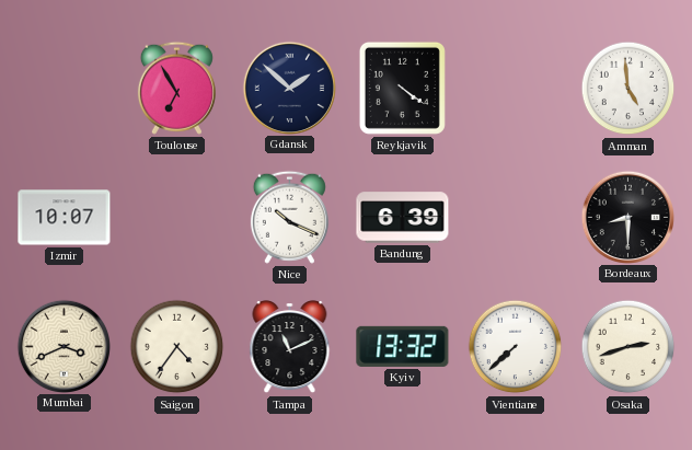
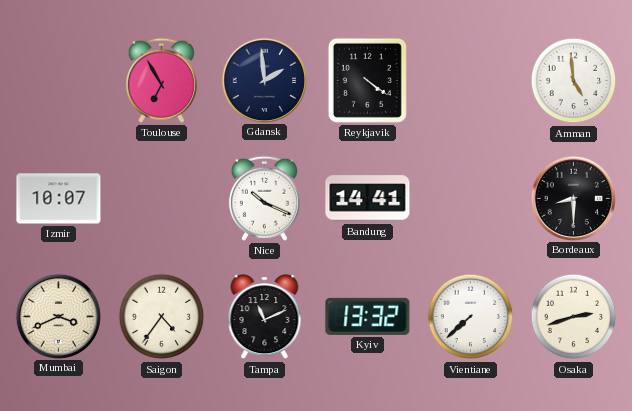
Gdansk: 1:52 -> 1:59 (264, 80)
Bandung: 6:39 -> 14:41 (368, 199)
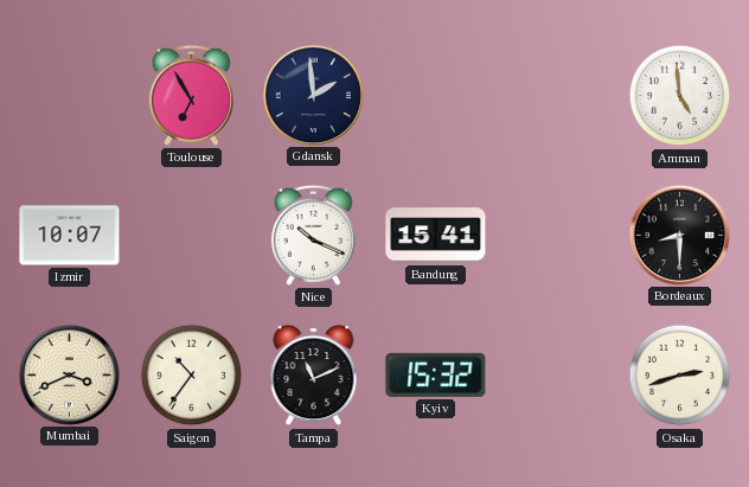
Reykjavik: 4:21 -> none (367, 80)
Bandung: 14:41 -> 15:41 (436, 236)
Saigon: 4:36 -> 10:36 (192, 376)
Kyiv: 13:32 -> 15:32 (436, 374)
Vientiane: 7:38 -> none (471, 317)
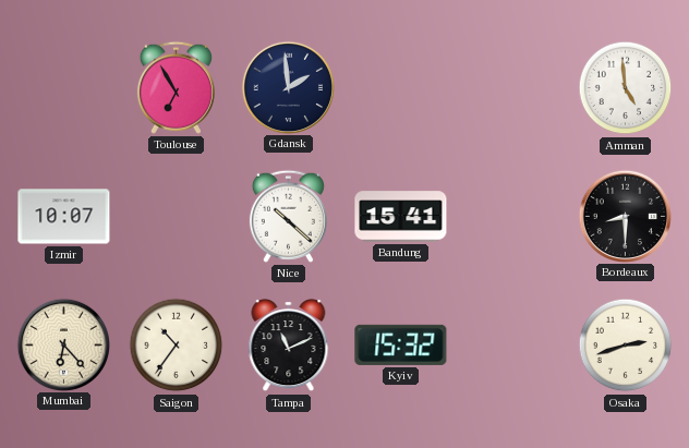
Nice: 10:19 -> 10:22 (288, 216)
Mumbai: 3:41 -> 6:23 (63, 344)
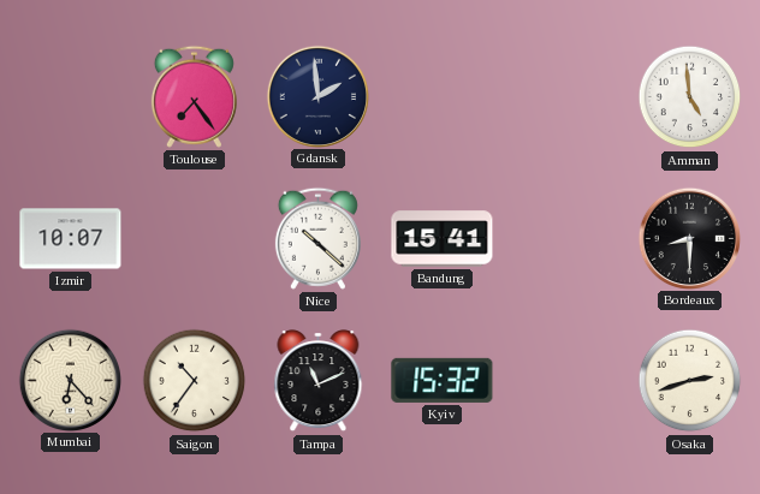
Toulouse: 6:55 -> 7:24 (194, 96)
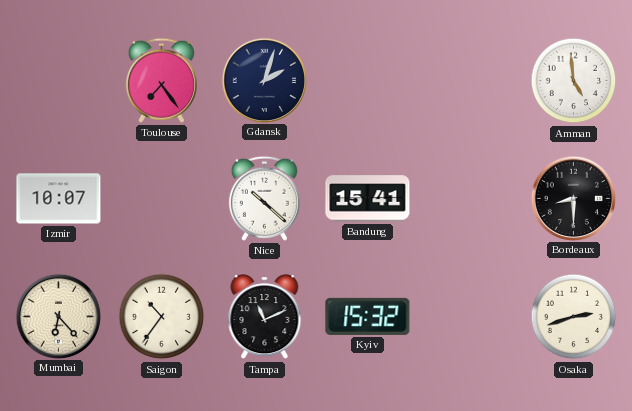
Gdansk: 1:59 -> 2:03 (264, 80)
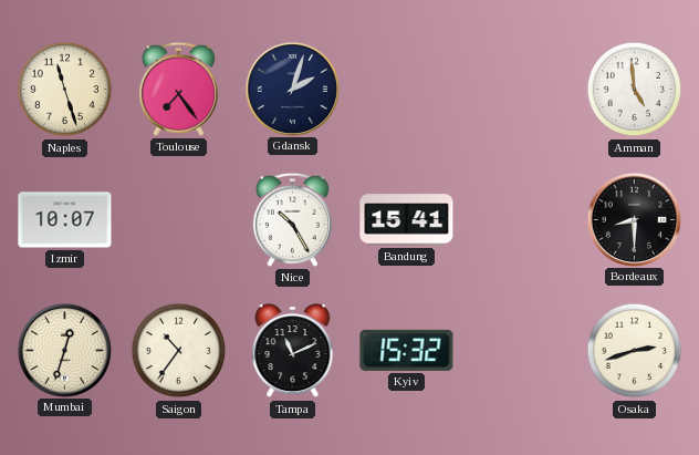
Naples: none -> 11:27 (65, 90)
Nice: 10:22 -> 10:25 (292, 219)
Mumbai: 6:23 -> 12:33 (64, 350)
